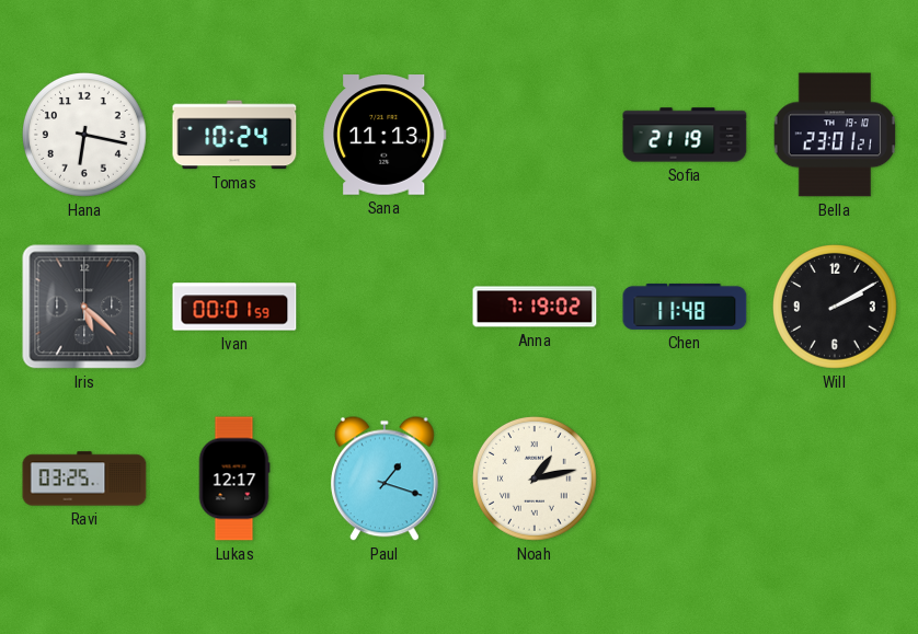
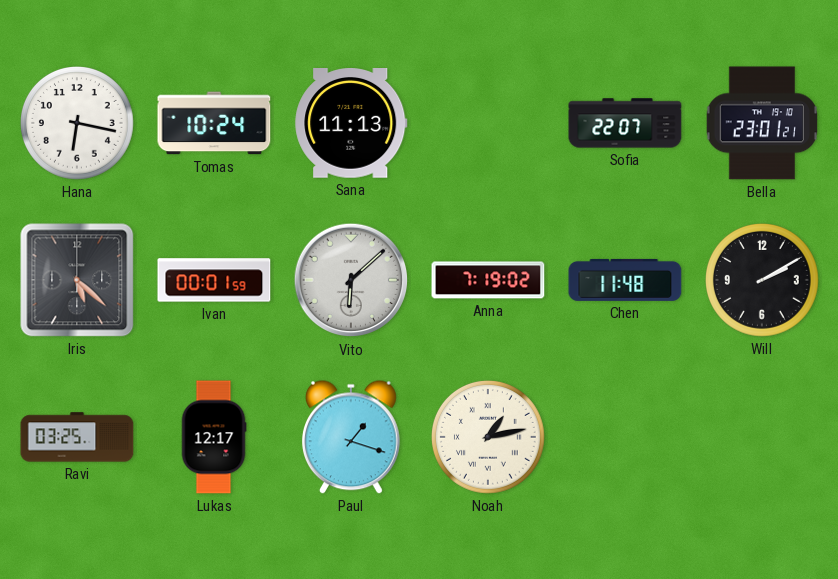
Sofia: 21:19 -> 22:07 (625, 123)
Vito: none -> 6:08 (351, 280)
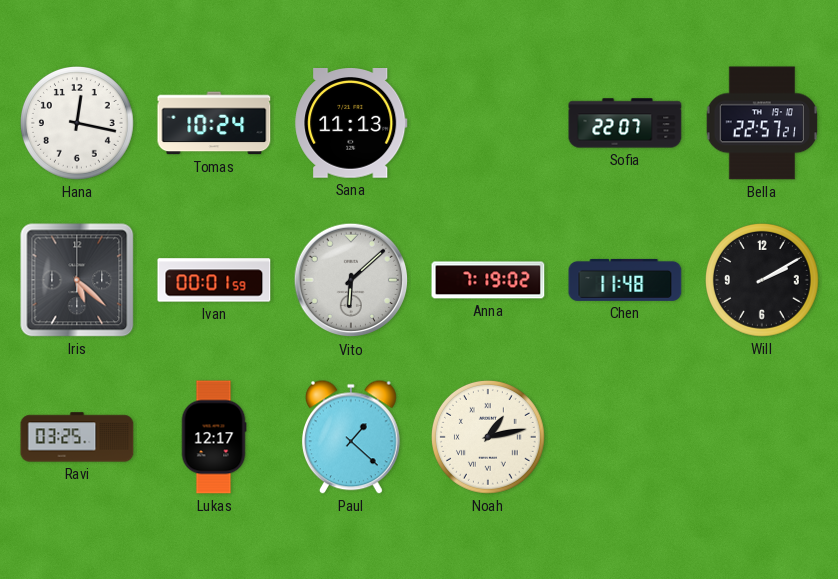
Hana: 6:17 -> 12:17 (78, 124)
Bella: 23:01 -> 22:57 (761, 123)
Paul: 1:18 -> 1:22 (351, 437)
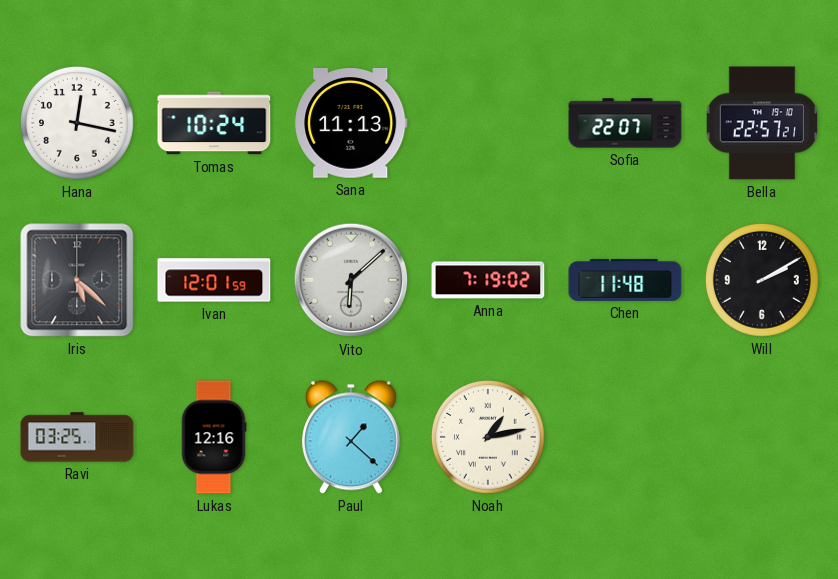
Ivan: 00:01 -> 12:01 (214, 280)
Lukas: 12:17 -> 12:16 (214, 437)
